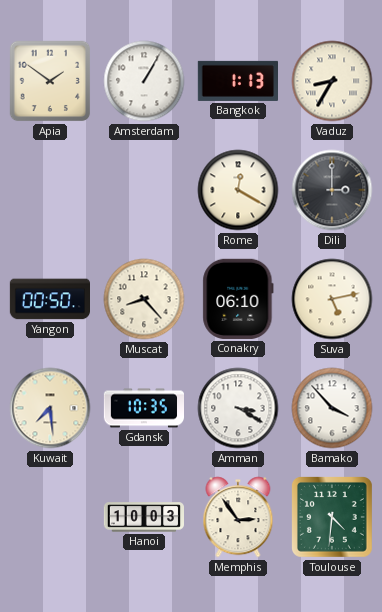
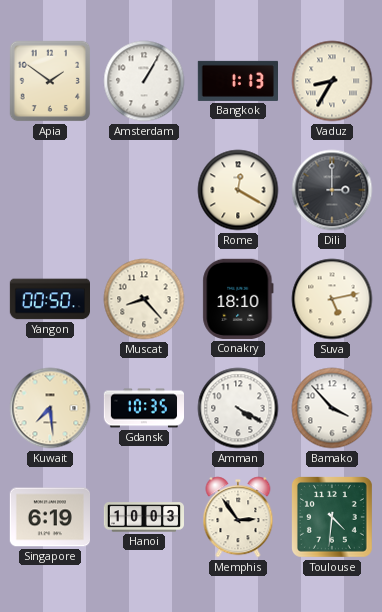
Conakry: 06:10 -> 18:10 (238, 299)
Amman: 3:20 -> 4:20 (238, 408)
Singapore: none -> 6:19 (49, 517)
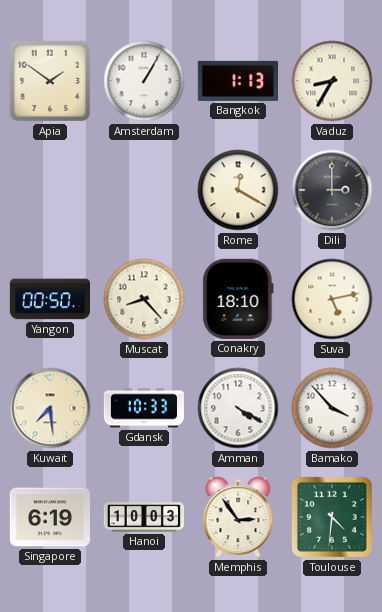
Gdansk: 10:35 -> 10:33 (143, 408)
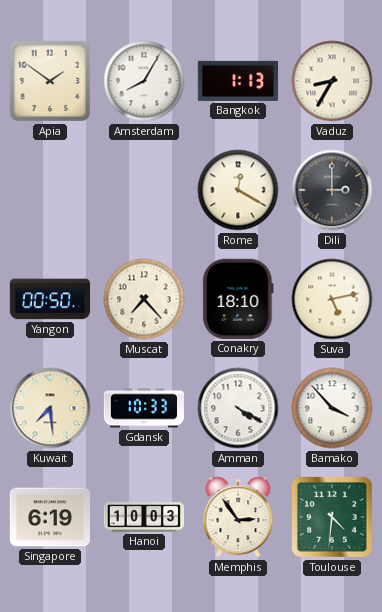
Amsterdam: 1:05 -> 8:05 (144, 81)
Muscat: 8:23 -> 7:23 (144, 299)
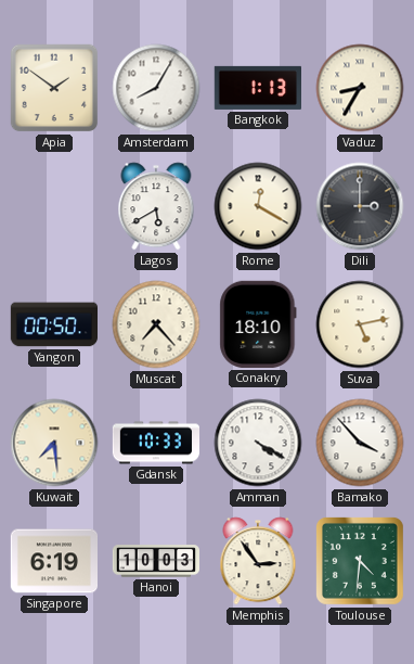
Lagos: none -> 5:40 (156, 206)
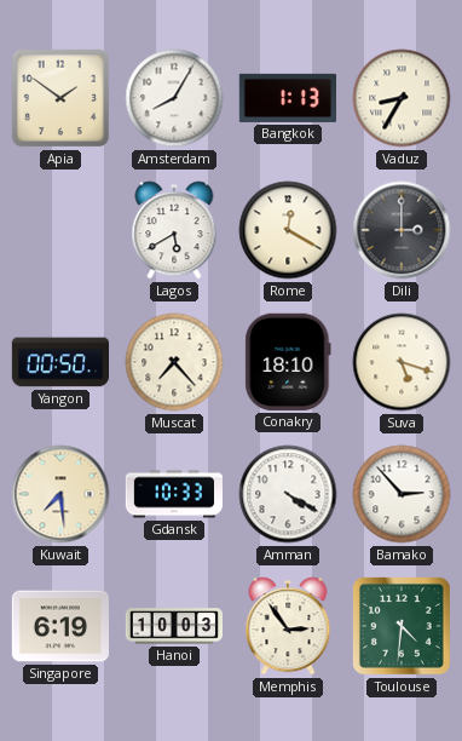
Suva: 5:13 -> 5:18 (402, 362)
Bamako: 3:53 -> 2:53 (402, 494)
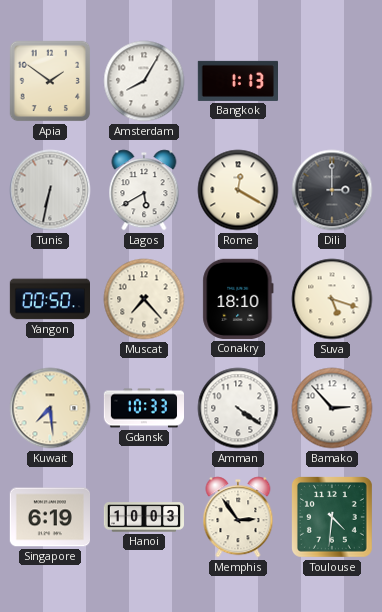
Vaduz: 8:35 -> none (402, 98)
Tunis: none -> 6:32 (50, 190)
Amman: 4:20 -> 4:21 (238, 408)
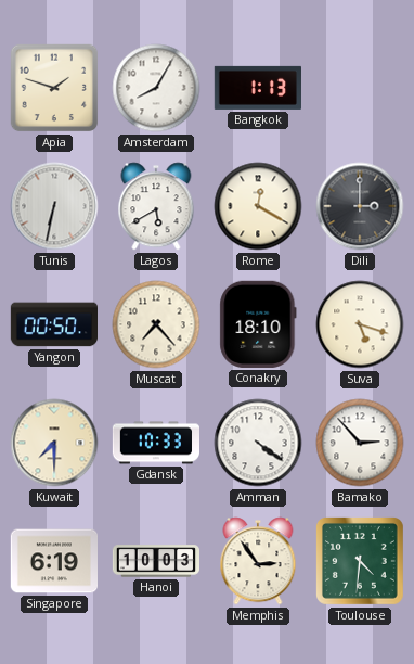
Apia: 1:51 -> 1:48 (54, 88)
Kuwait: 7:29 -> 7:30 (54, 443)
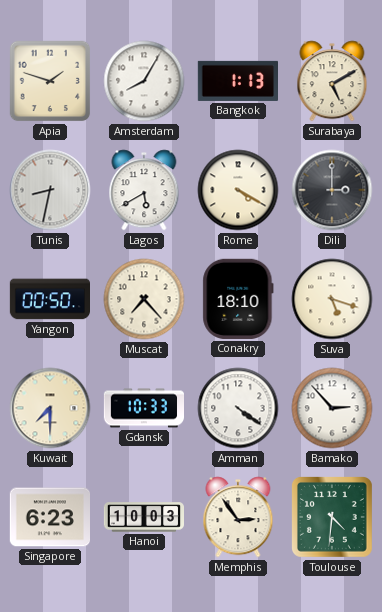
Surabaya: none -> 5:10 (332, 81)
Tunis: 6:32 -> 8:32 (50, 190)
Rome: 12:20 -> 4:20 (238, 190)
Singapore: 6:19 -> 6:23 (49, 517)
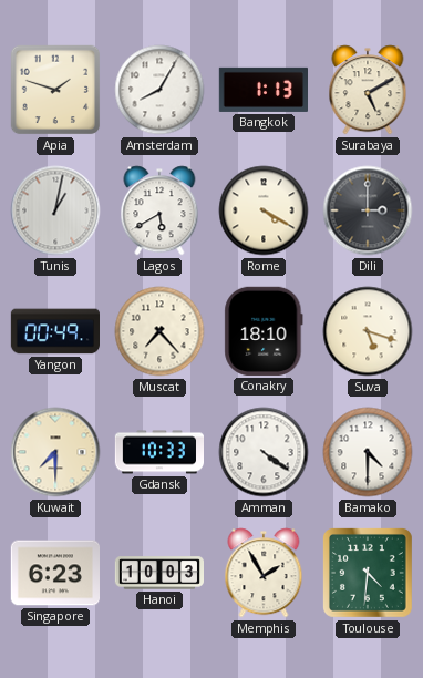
Tunis: 8:32 -> 1:02 (55, 210)
Yangon: 00:50 -> 00:49 (54, 331)
Bamako: 2:53 -> 4:30 (368, 452)
Memphis: 2:54 -> 1:55 (264, 573)
